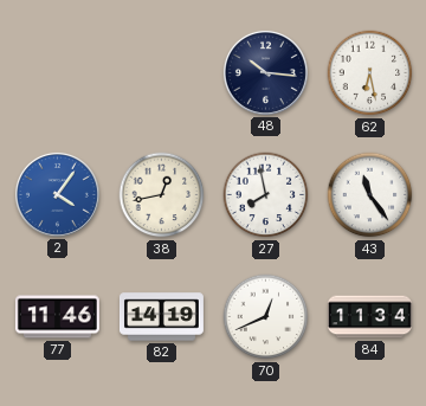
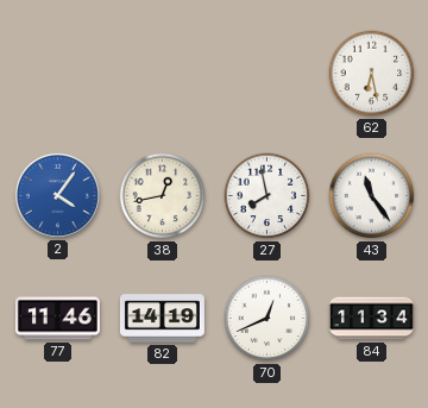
48: 10:16 -> none (265, 72)
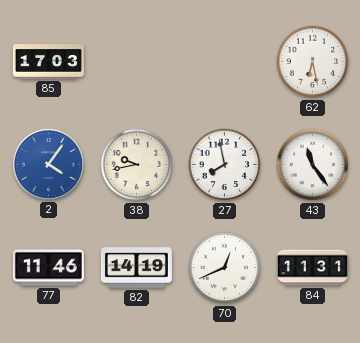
85: none -> 17:03 (48, 62)
38: 12:43 -> 9:43 (137, 165)
84: 11:34 -> 11:31 (312, 268)
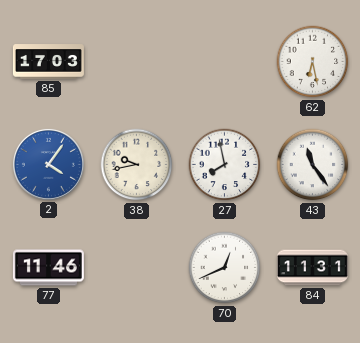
82: 14:19 -> none (136, 268)
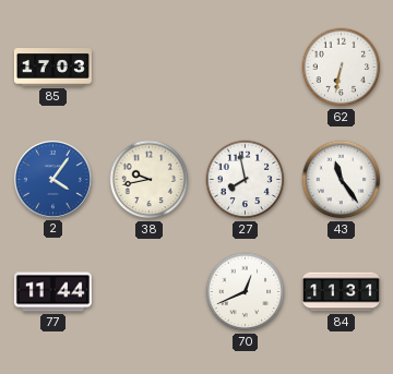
62: 6:28 -> 6:32 (342, 68)
77: 11:46 -> 11:44 (52, 292)
